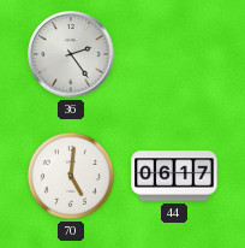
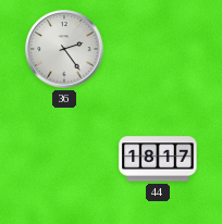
70: 5:01 -> none (71, 176)
44: 06:17 -> 18:17 (158, 159)
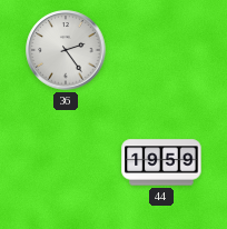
44: 18:17 -> 19:59 (161, 162)
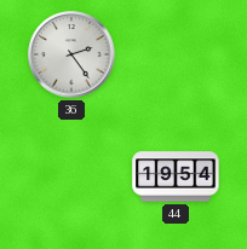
44: 19:59 -> 19:54 (176, 176)
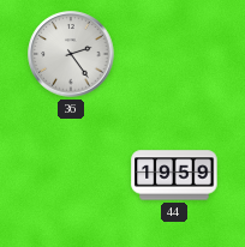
44: 19:54 -> 19:59 (174, 175)
